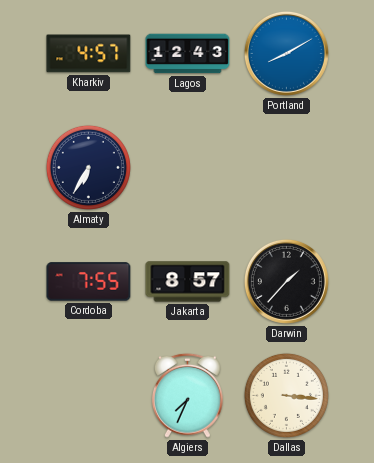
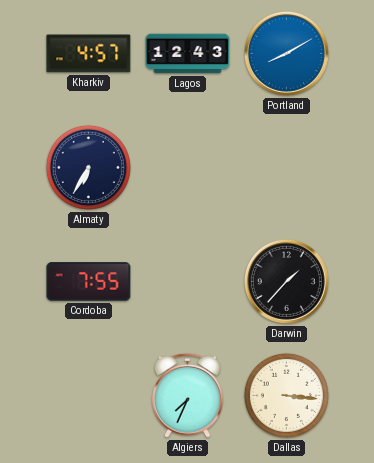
Jakarta: 8:57 -> none (188, 282)
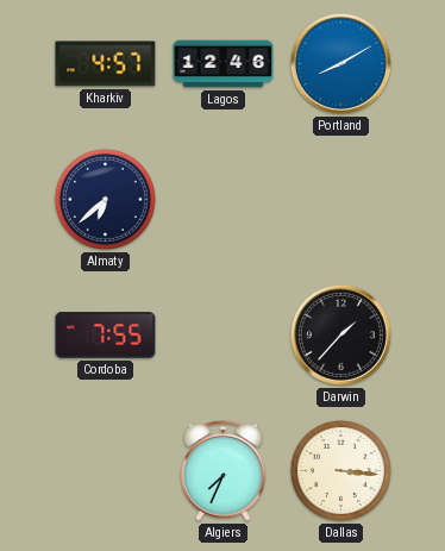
Lagos: 12:43 -> 12:46 (224, 64)
Almaty: 6:35 -> 6:38 (105, 199)
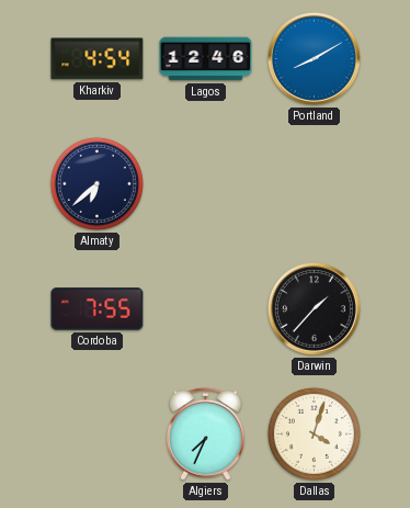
Kharkiv: 4:57 -> 4:54 (98, 59)
Dallas: 3:16 -> 4:03 (314, 433)
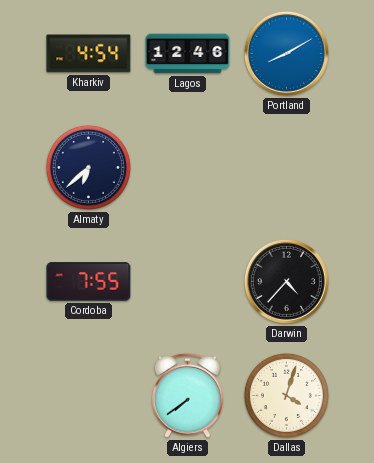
Darwin: 1:37 -> 4:37 (286, 281)
Algiers: 7:34 -> 7:39 (188, 395)
